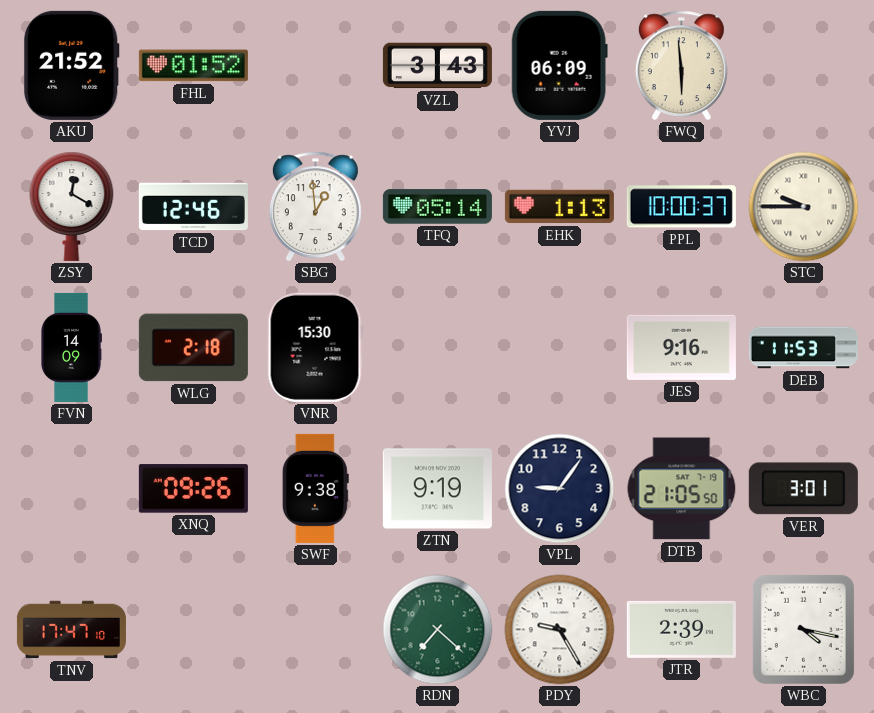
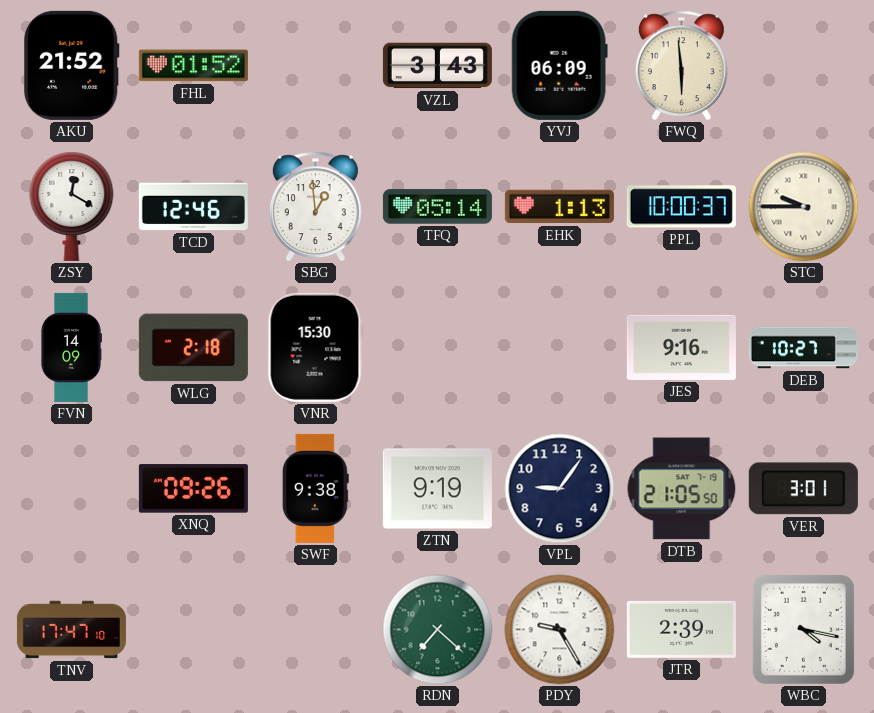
DEB: 11:53 -> 10:27 (803, 348)
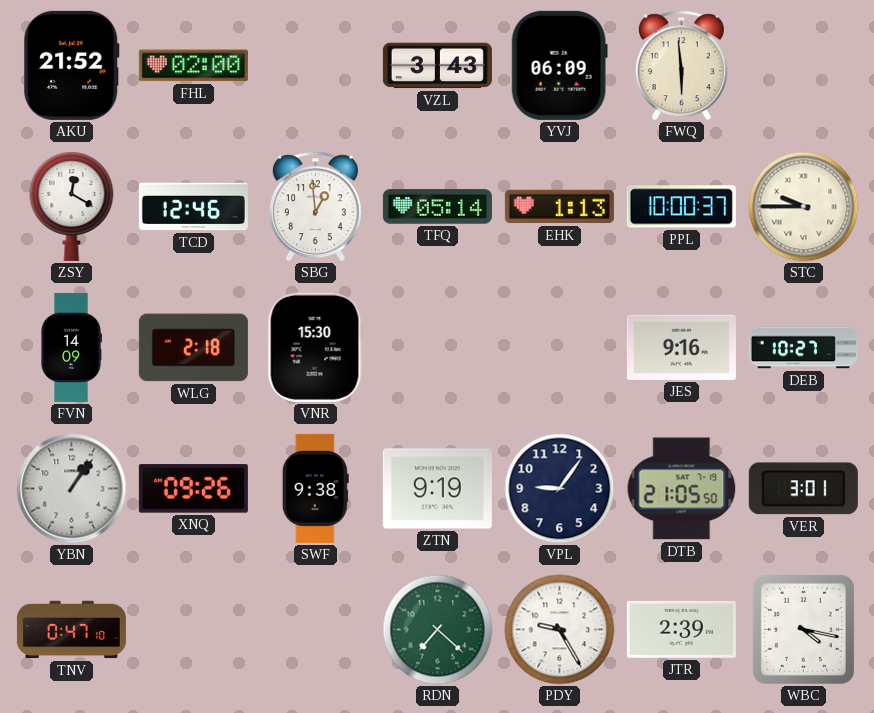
FHL: 01:52 -> 02:00 (193, 66)
YBN: none -> 1:06 (72, 489)
TNV: 17:47 -> 0:47 (71, 630)
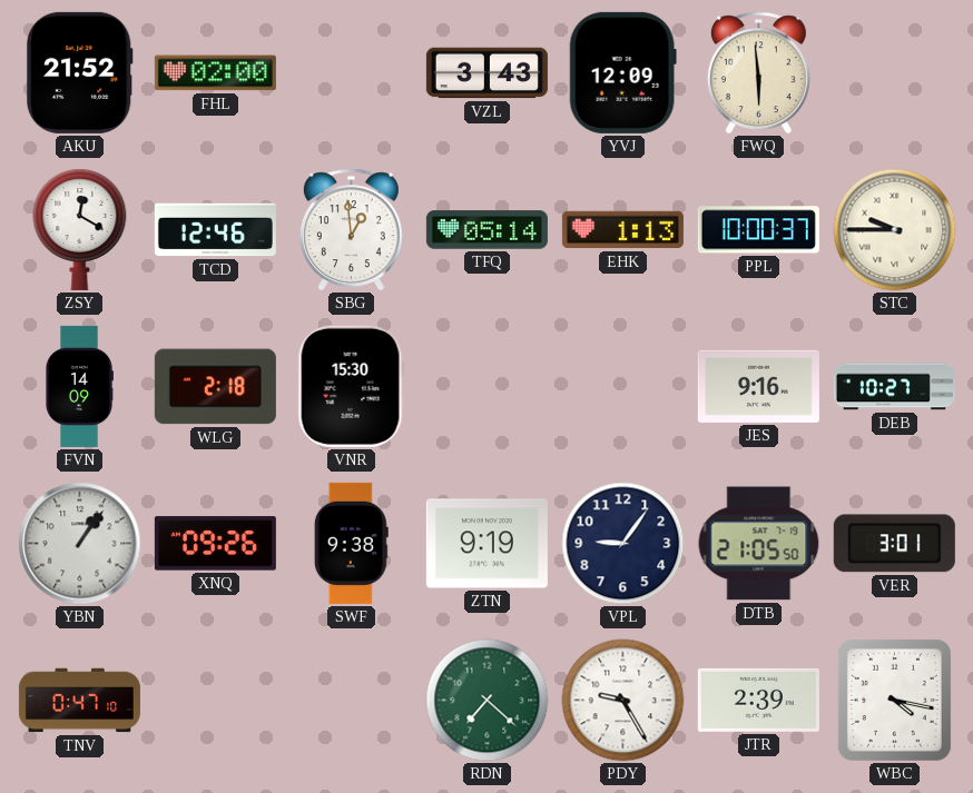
YVJ: 06:09 -> 12:09 (622, 72)
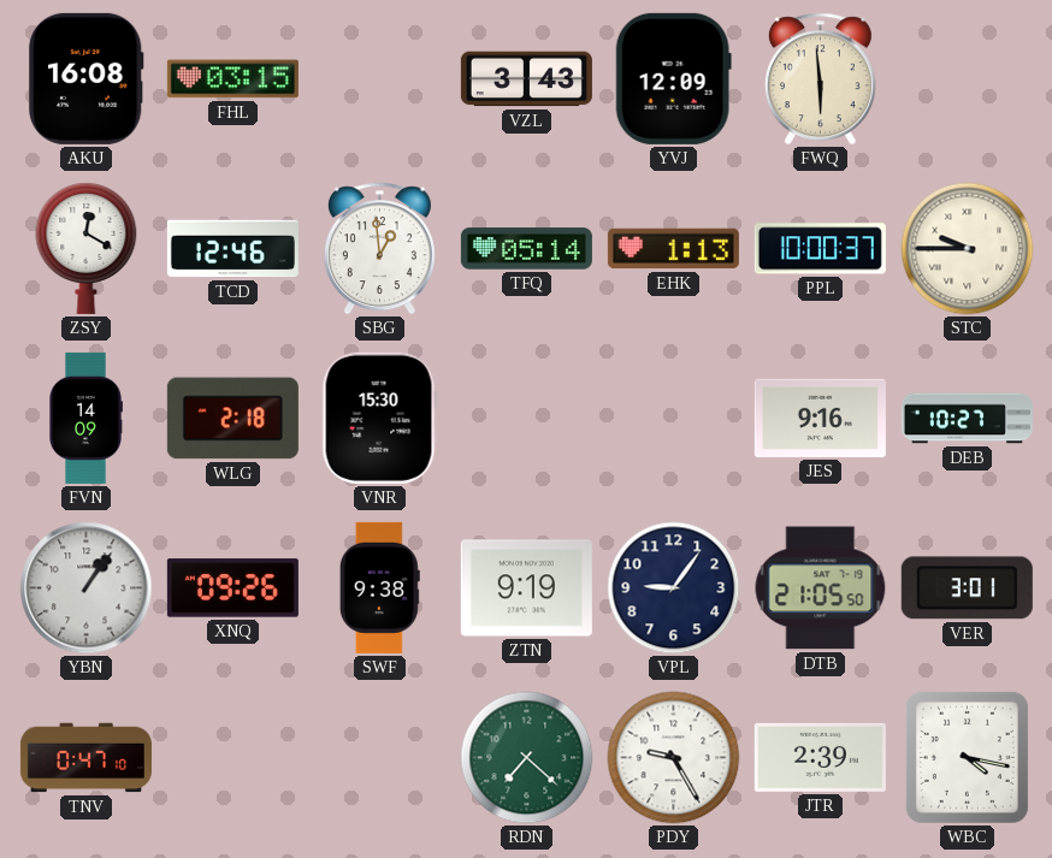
AKU: 21:52 -> 16:08 (85, 78)
FHL: 02:00 -> 03:15 (232, 79)
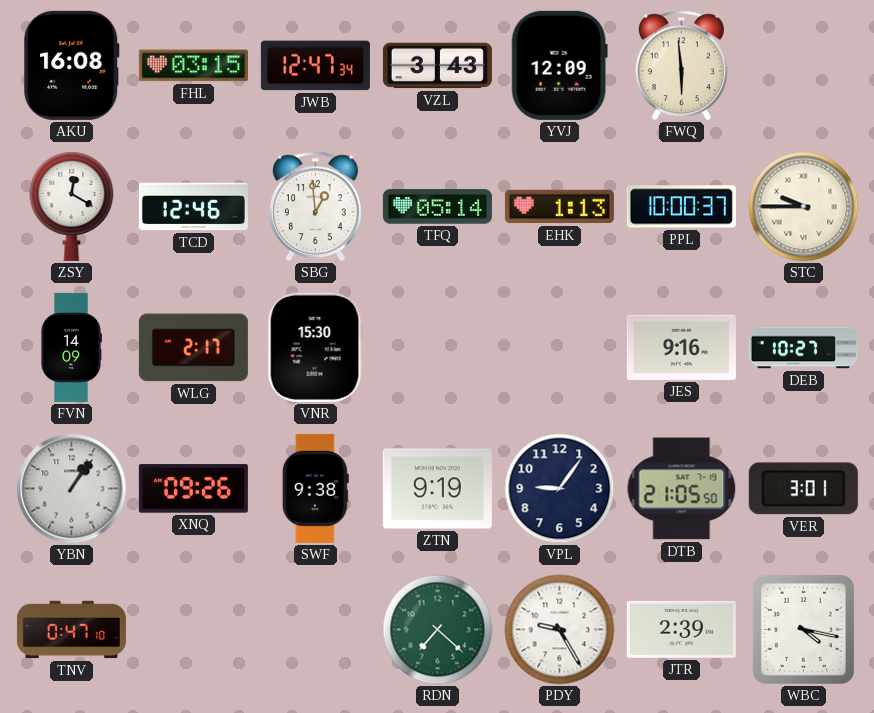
JWB: none -> 12:47 (315, 66)
WLG: 2:18 -> 2:17 (193, 348)
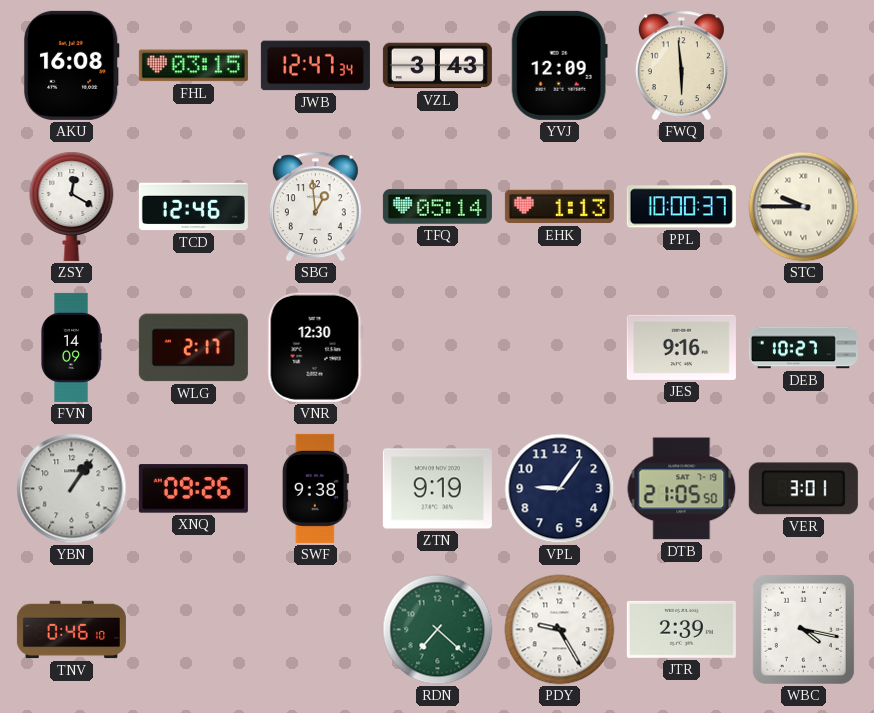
VNR: 15:30 -> 12:30 (315, 347)
TNV: 0:47 -> 0:46 (71, 630)
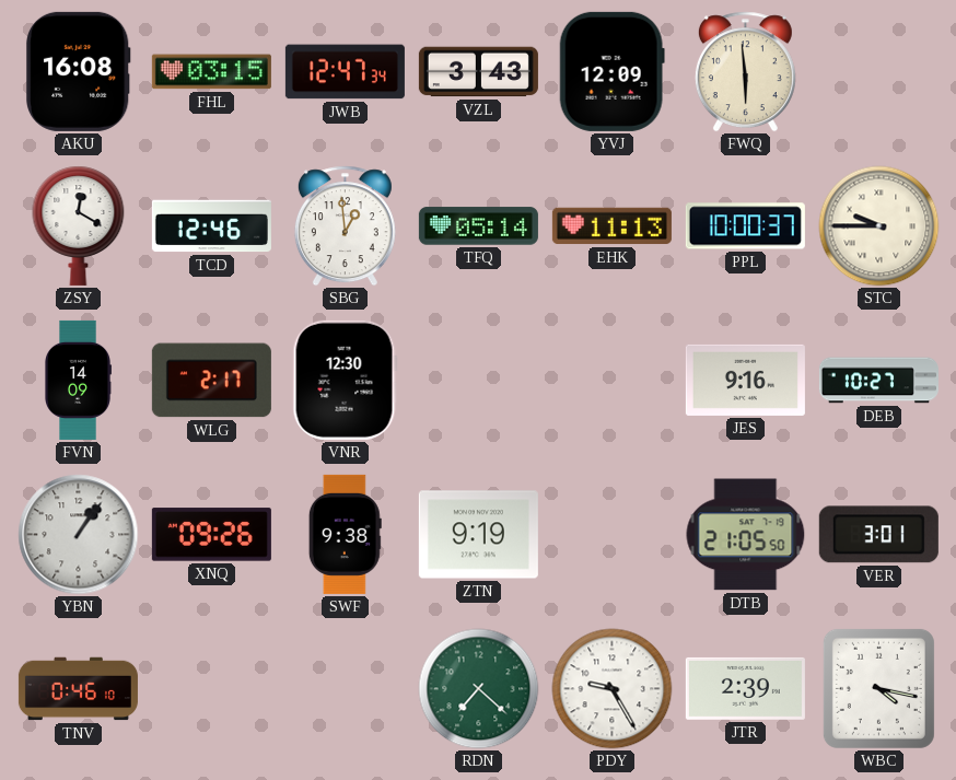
EHK: 1:13 -> 11:13 (611, 226)
VPL: 9:06 -> none (560, 489)
